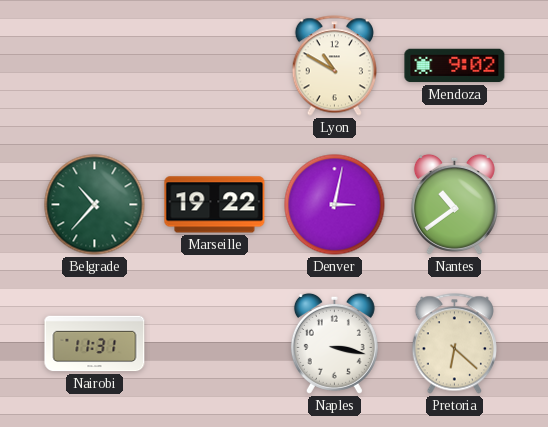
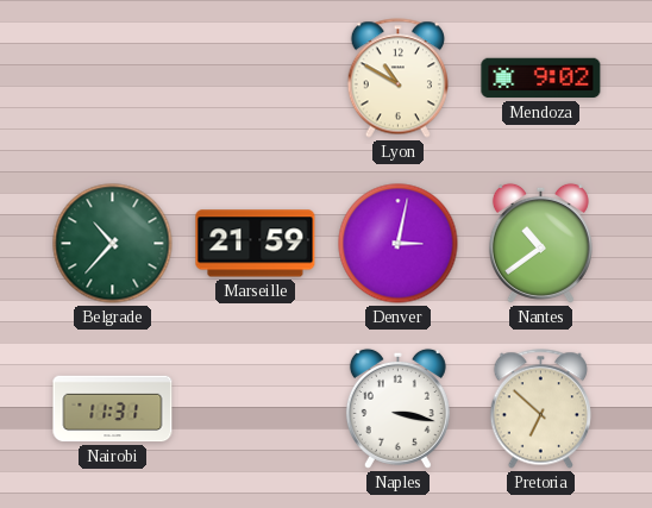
Marseille: 19:22 -> 21:59 (256, 244)
Pretoria: 6:22 -> 6:52 (540, 409)
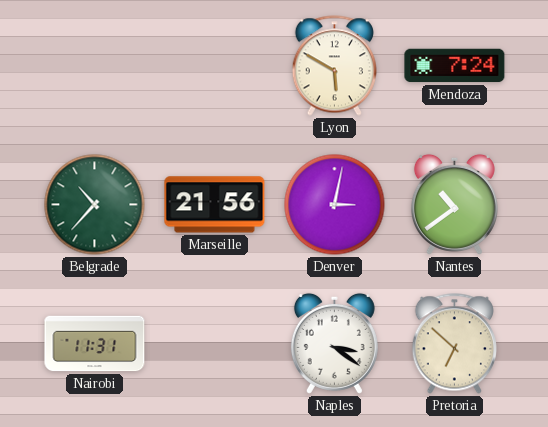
Lyon: 10:50 -> 5:50 (334, 66)
Mendoza: 9:02 -> 7:24 (455, 66)
Marseille: 21:59 -> 21:56 (215, 205)
Naples: 3:17 -> 3:21 (334, 343)
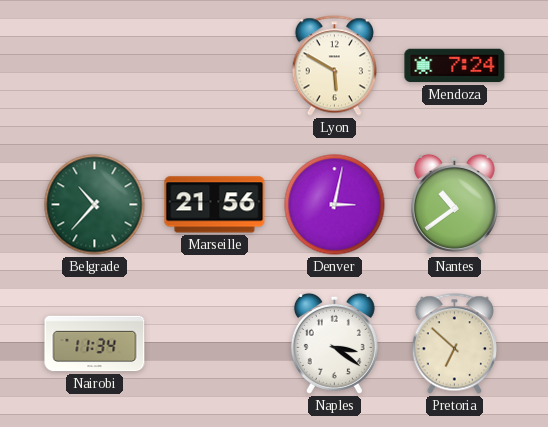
Nairobi: 11:31 -> 11:34 (95, 344)
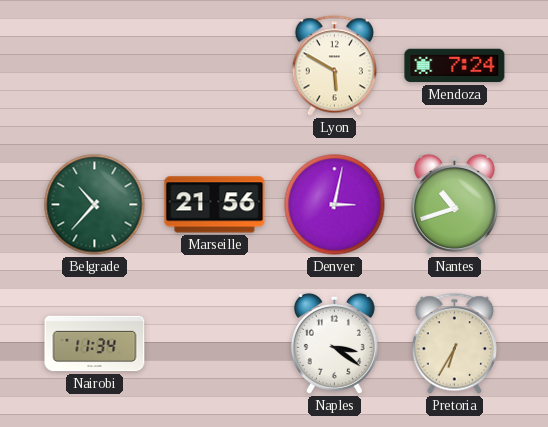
Nantes: 10:39 -> 10:42 (454, 204)
Pretoria: 6:52 -> 6:35 (454, 344)
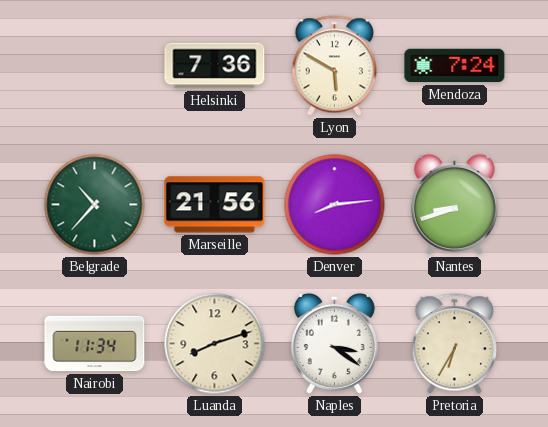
Helsinki: none -> 7:36 (215, 66)
Denver: 3:02 -> 8:14 (335, 205)
Nantes: 10:42 -> 8:42 (454, 204)
Luanda: none -> 8:12 (215, 344)
